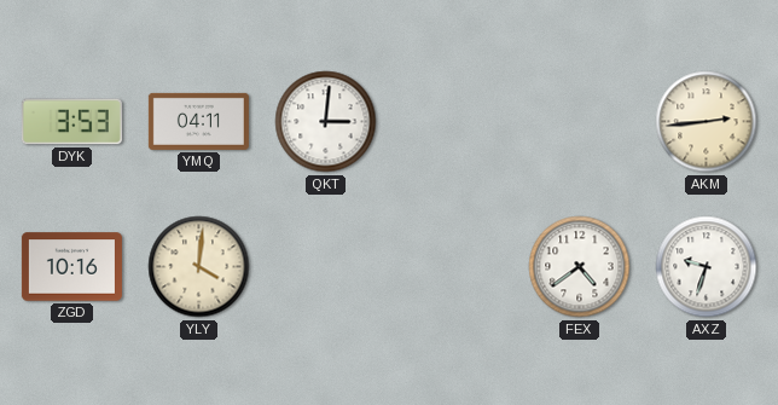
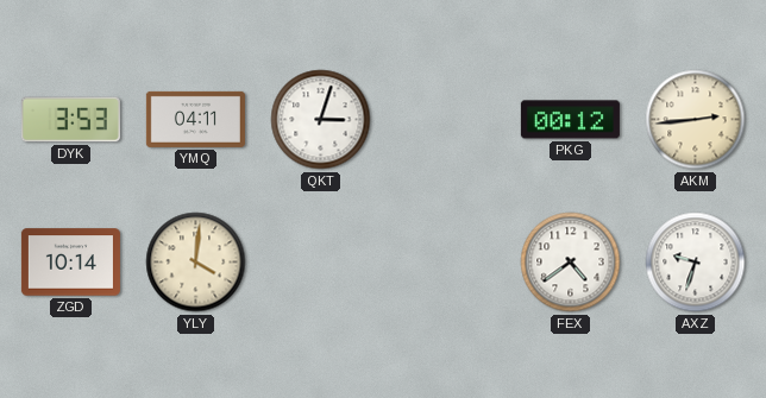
QKT: 3:01 -> 3:03 (321, 120)
PKG: none -> 00:12 (570, 120)
ZGD: 10:16 -> 10:14 (70, 263)
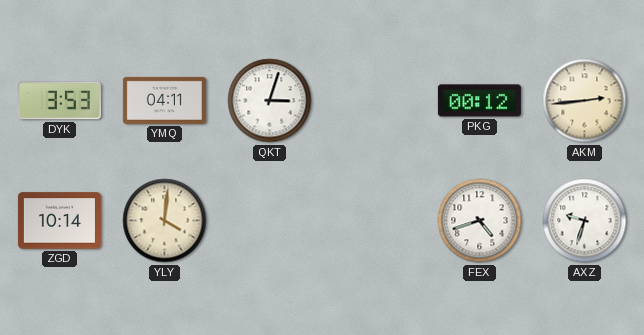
FEX: 4:39 -> 4:42 (480, 221)
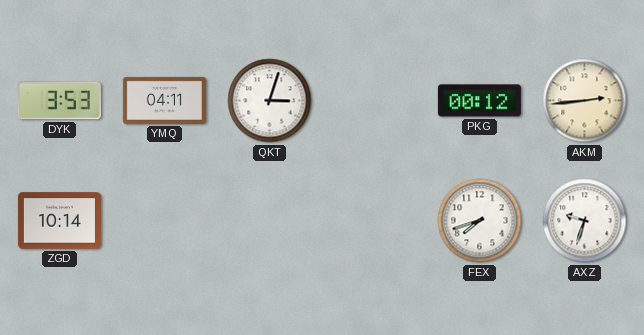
YLY: 4:01 -> none (165, 221)
FEX: 4:42 -> 7:42 (480, 221)
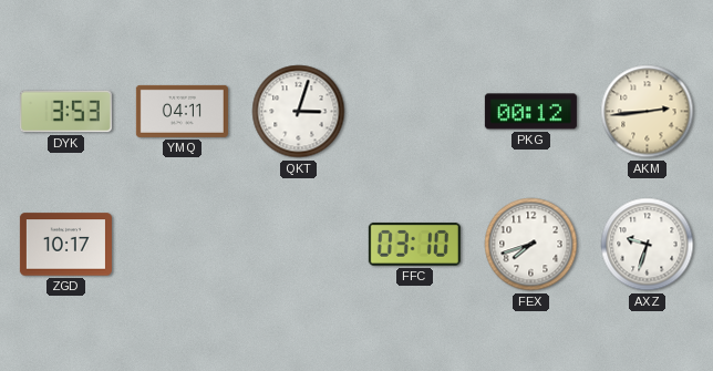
ZGD: 10:14 -> 10:17 (65, 245)
FFC: none -> 03:10 (414, 244)
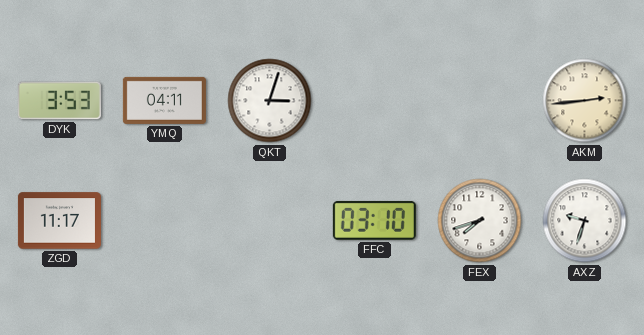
PKG: 00:12 -> none (530, 112)
ZGD: 10:17 -> 11:17 (59, 221)
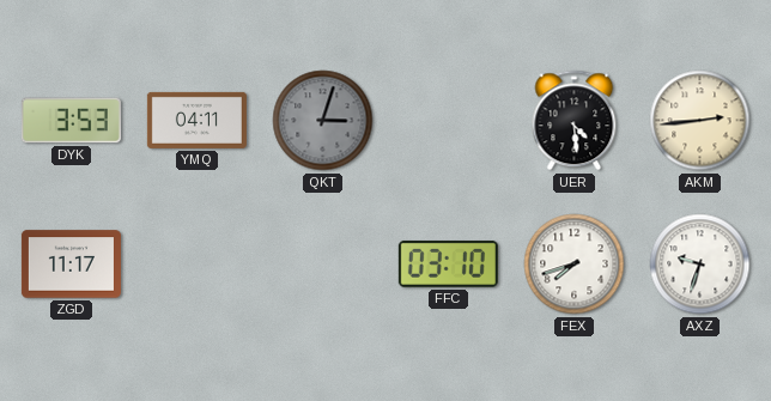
QKT dial: white -> grey (323, 121)
UER: none -> 4:29 (575, 121)
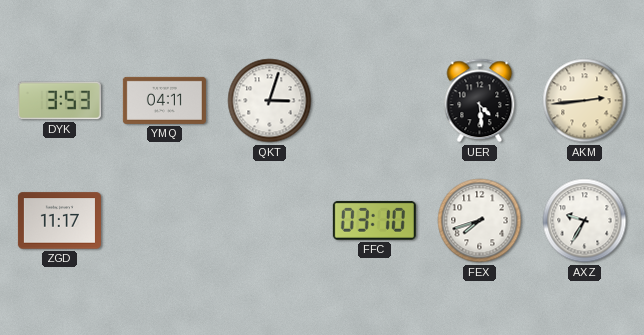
QKT dial: grey -> white (270, 101)
AXZ: 9:33 -> 9:35 (585, 221)
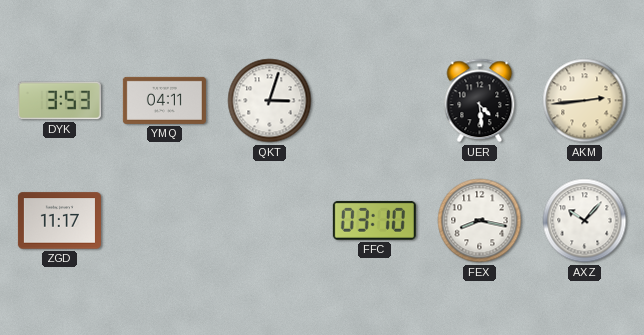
FEX: 7:42 -> 8:17 (480, 221)
AXZ: 9:35 -> 10:07 (585, 221)
